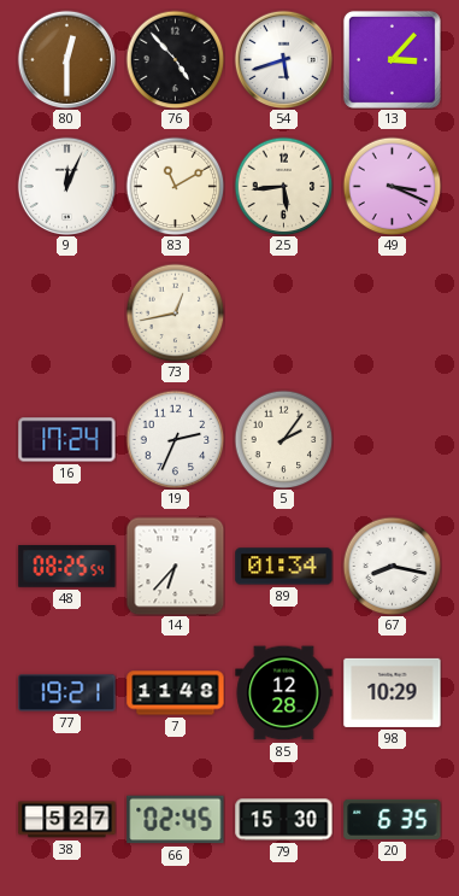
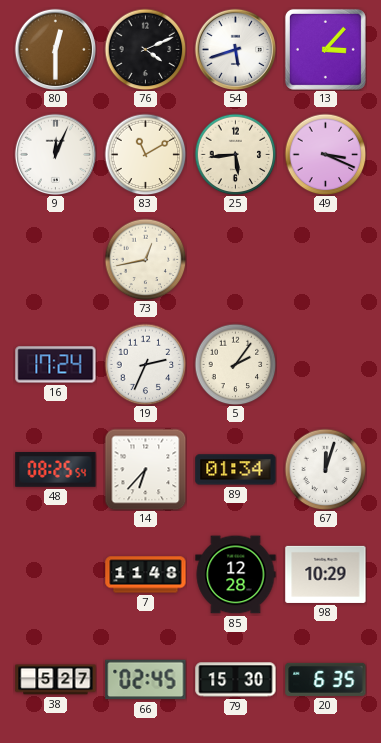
76: 4:53 -> 4:11 (145, 49)
67: 8:17 -> 12:03 (325, 469)
77: 19:21 -> none (67, 693)
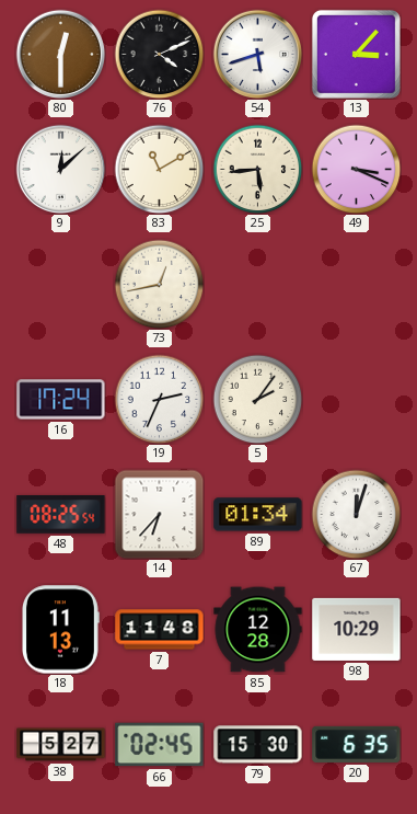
9: 12:04 -> 12:08 (60, 169)
18: none -> 11:13 (61, 630)
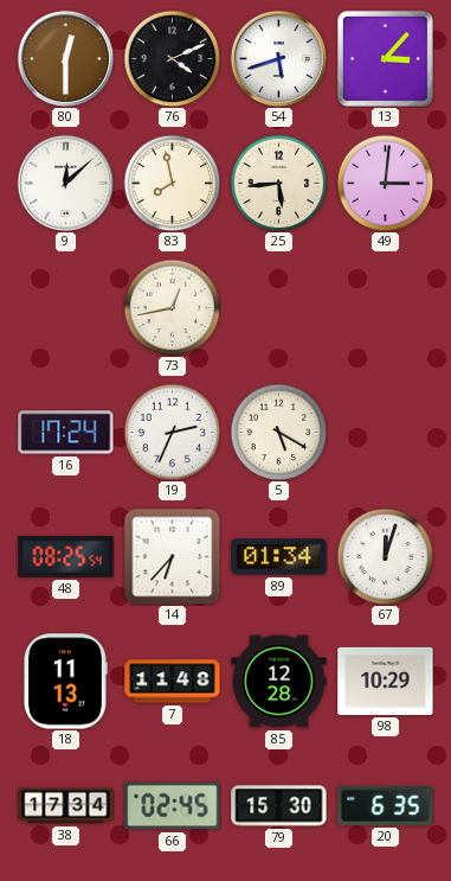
83: 11:10 -> 7:58 (172, 183)
49: 3:19 -> 3:01 (385, 183)
5: 2:06 -> 5:20 (278, 432)
38: 5:27 -> 17:34 (66, 806)
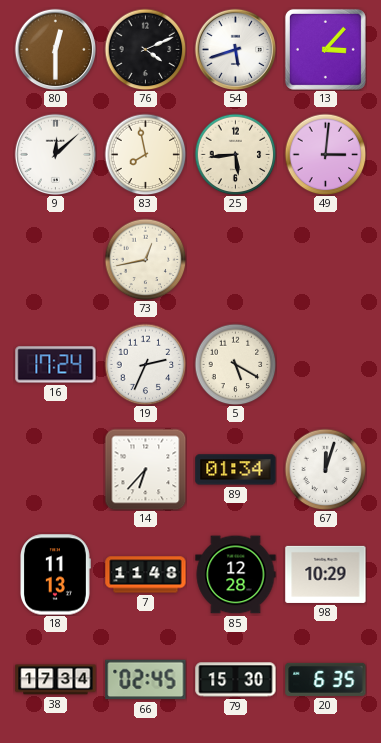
48: 08:25 -> none (66, 557)
